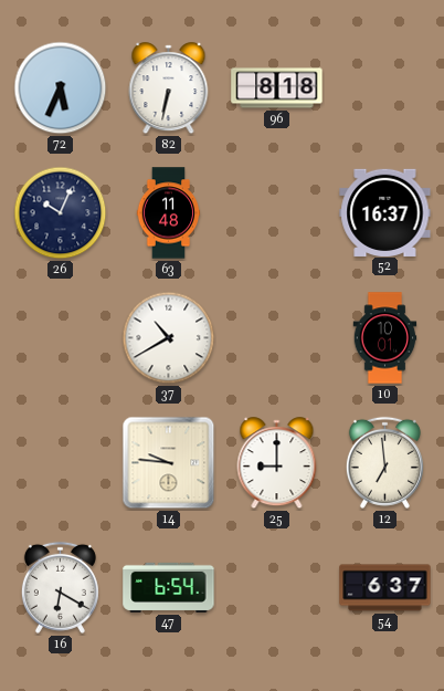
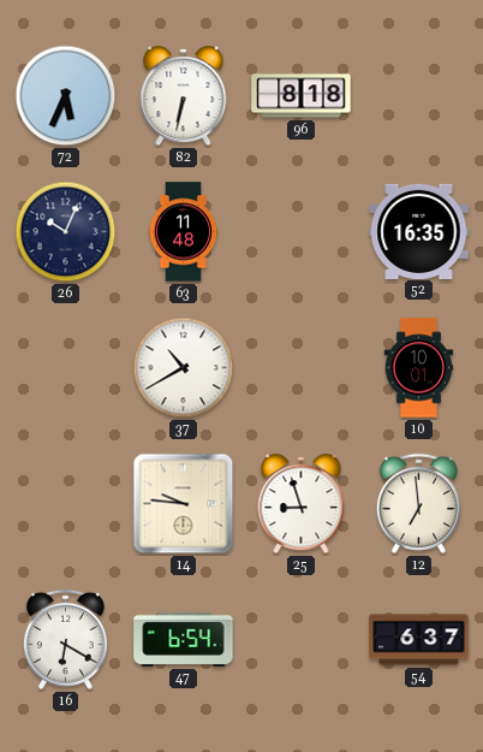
52: 16:37 -> 16:35 (419, 231)
25: 9:00 -> 8:57 (302, 504)
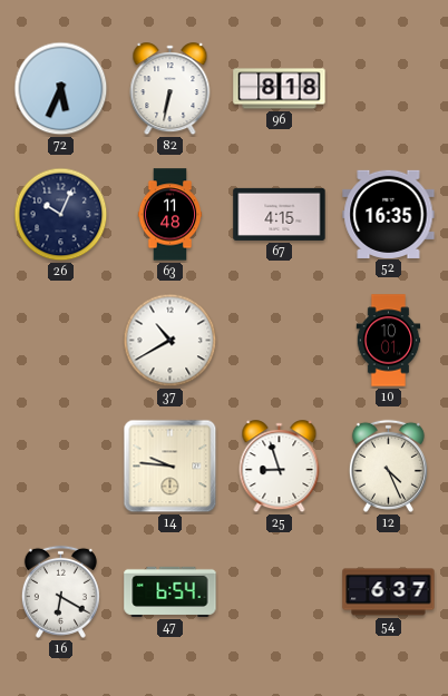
67: none -> 4:15 (280, 214)
12: 6:59 -> 4:26 (388, 465)
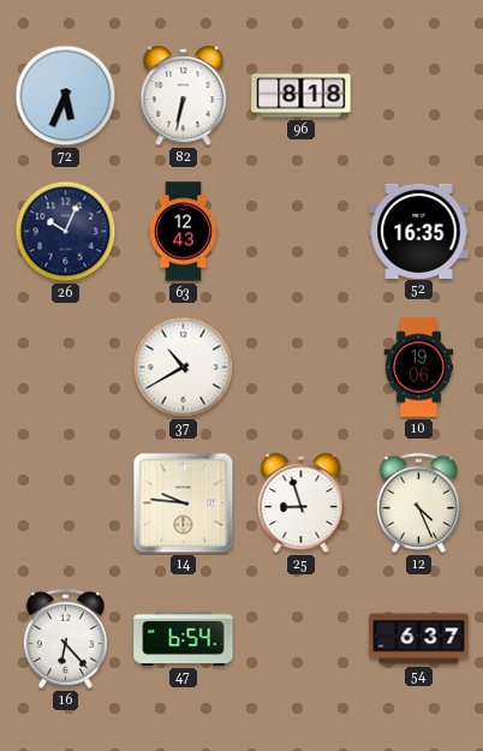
63: 11:48 -> 12:43 (184, 232)
67: 4:15 -> none (280, 214)
10: 10:01 -> 19:06 (419, 368)
16: 6:20 -> 6:23 (65, 638)
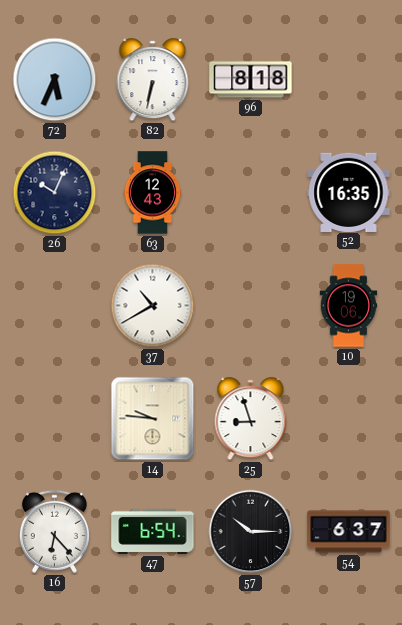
12: 4:26 -> none (418, 502)
57: none -> 10:15 (251, 532)
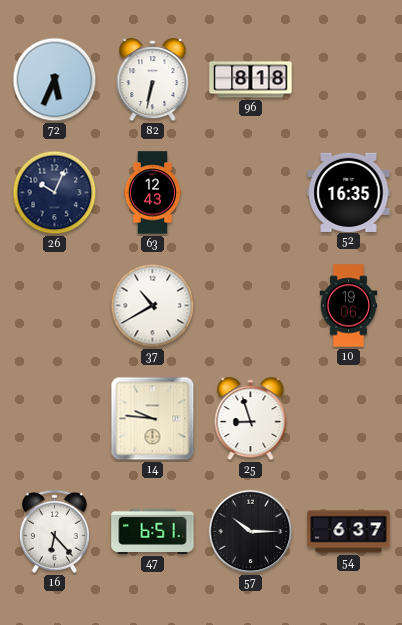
47: 6:54 -> 6:51 (153, 531)
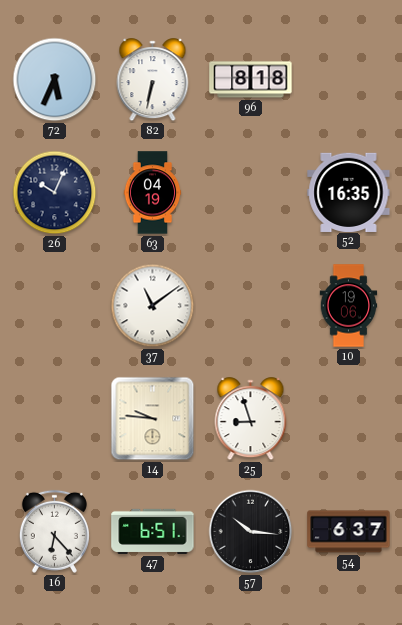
63: 12:43 -> 04:19 (153, 193)
37: 10:40 -> 11:09 (153, 306)
57: 10:15 -> 10:16 (251, 532)
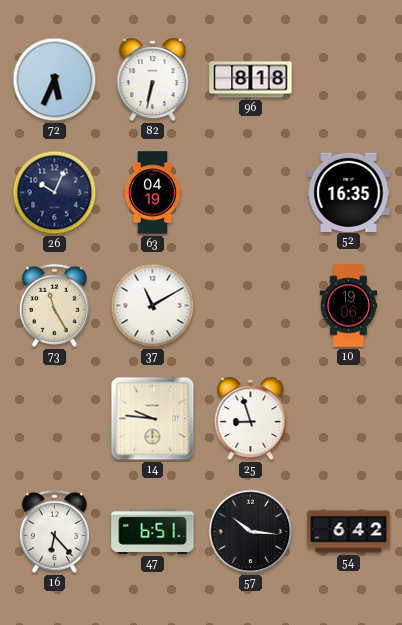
73: none -> 11:25 (54, 305)
37: 11:09 -> 11:10 (153, 306)
54: 6:37 -> 6:42 (349, 532)
